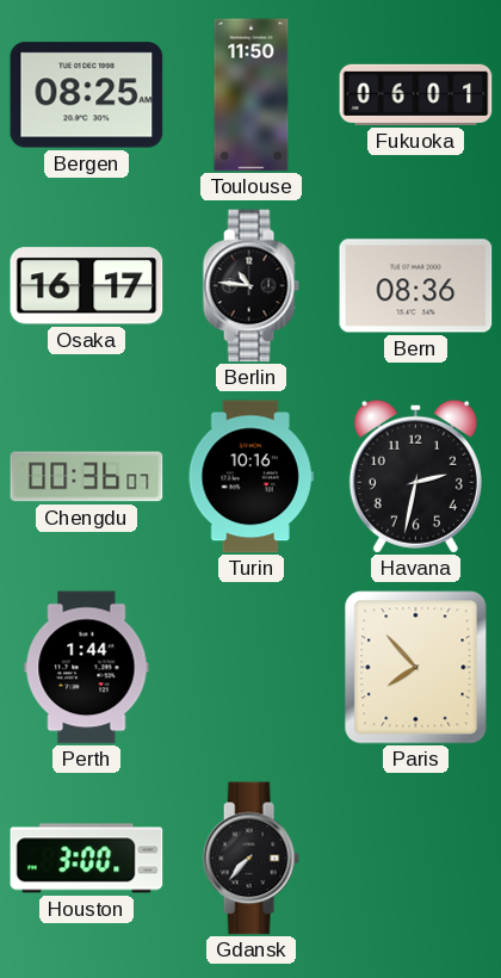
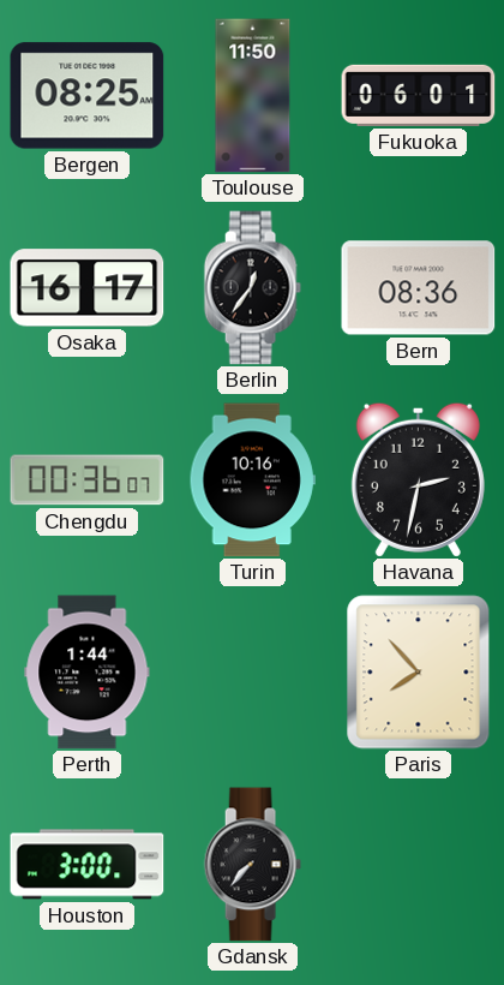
Berlin: 10:46 -> 12:36 (252, 288)
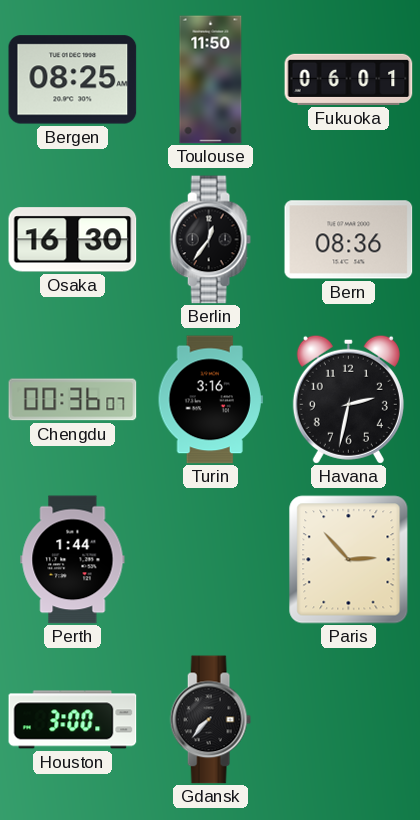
Osaka: 16:17 -> 16:30 (73, 240)
Turin: 10:16 -> 3:16 (210, 400)
Paris: 7:53 -> 2:53 (349, 560)
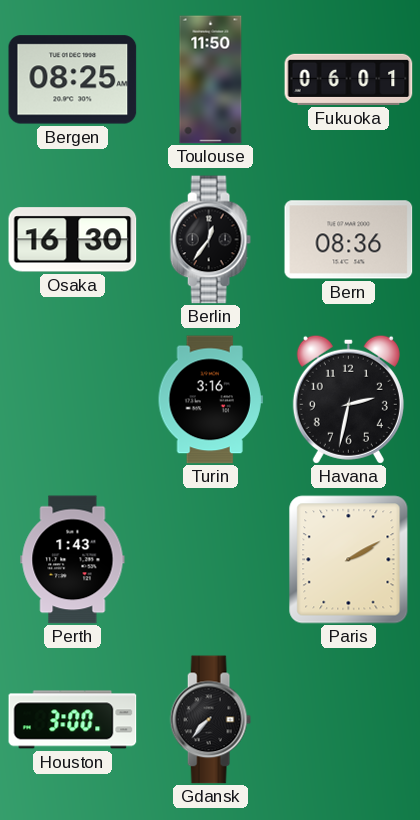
Chengdu: 00:36 -> none (73, 400)
Perth: 1:44 -> 1:43 (73, 560)
Paris: 2:53 -> 2:10 (349, 560)
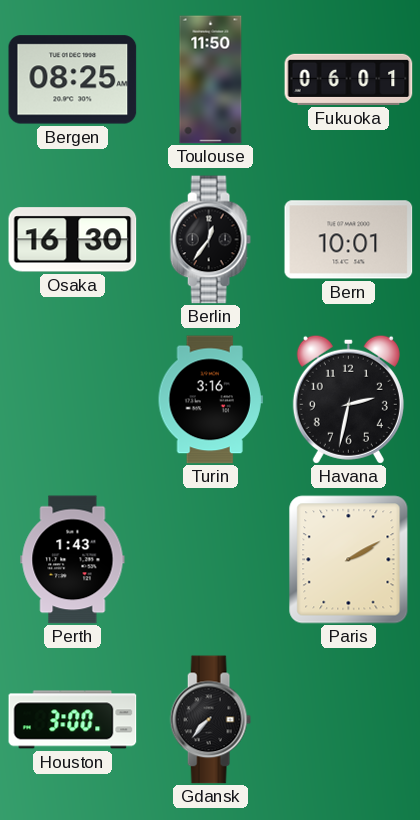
Bern: 08:36 -> 10:01 (349, 240)
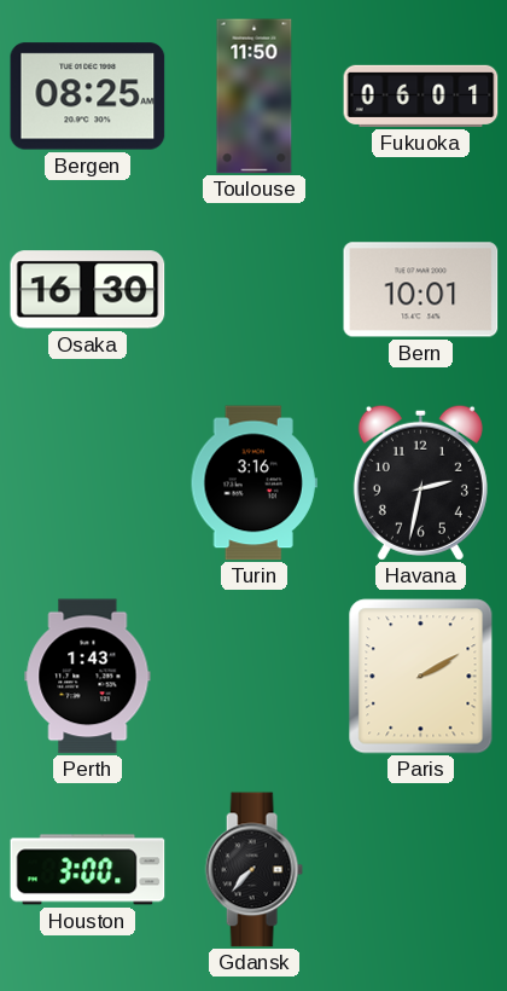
Berlin: 12:36 -> none (210, 240)
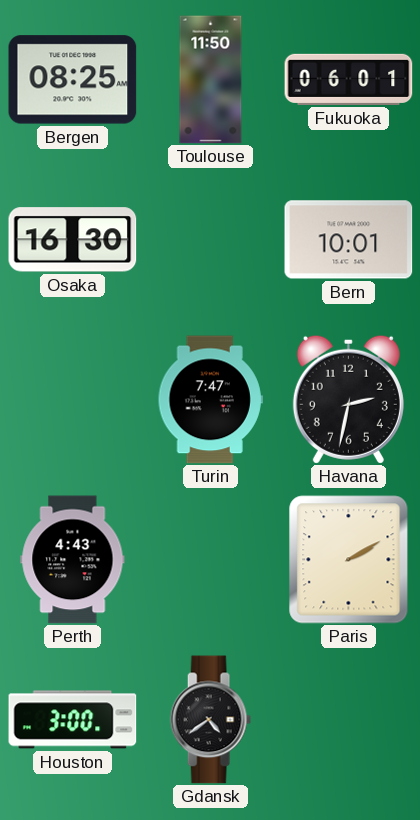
Turin: 3:16 -> 7:47 (210, 400)
Perth: 1:43 -> 4:43 (73, 560)
Gdansk: 7:37 -> 4:39 (210, 720)
